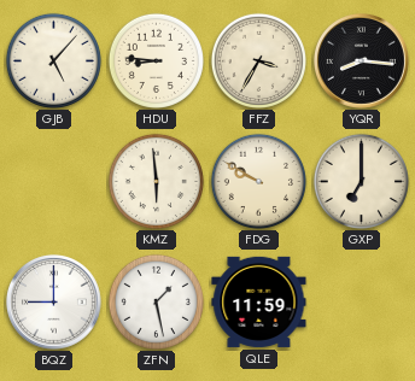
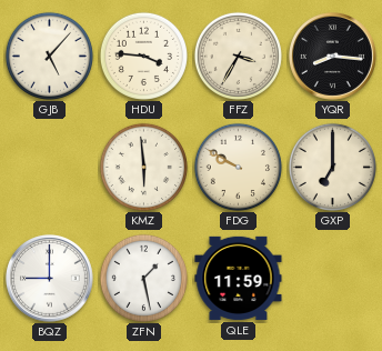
HDU: 8:46 -> 3:46 (143, 56)
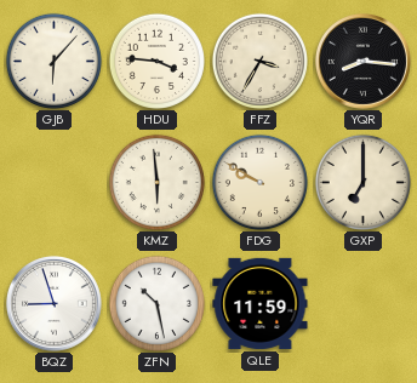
GJB: 5:07 -> 6:07 (53, 61)
BQZ: 9:00 -> 8:57 (53, 303)
ZFN: 1:28 -> 10:28 (156, 303)
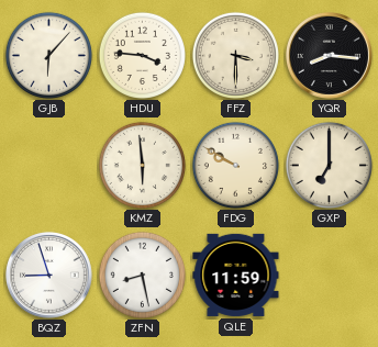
FFZ: 3:35 -> 3:30 (235, 55)
ZFN: 10:28 -> 8:28 (142, 275)
